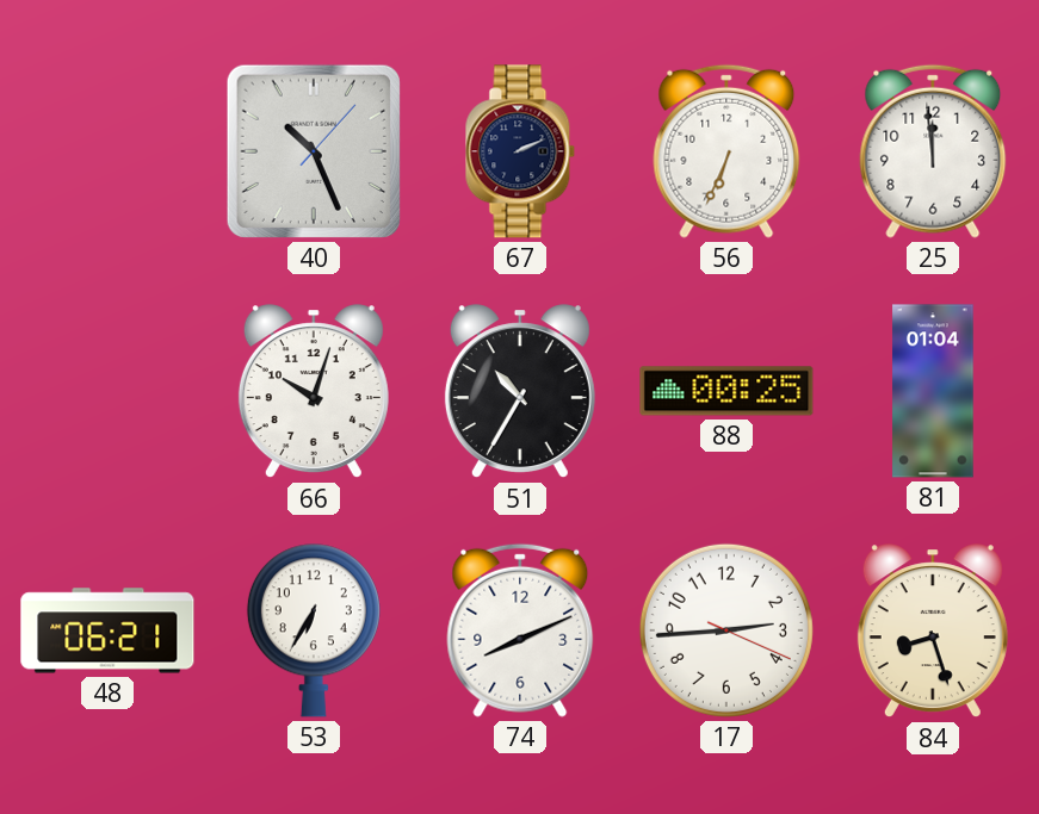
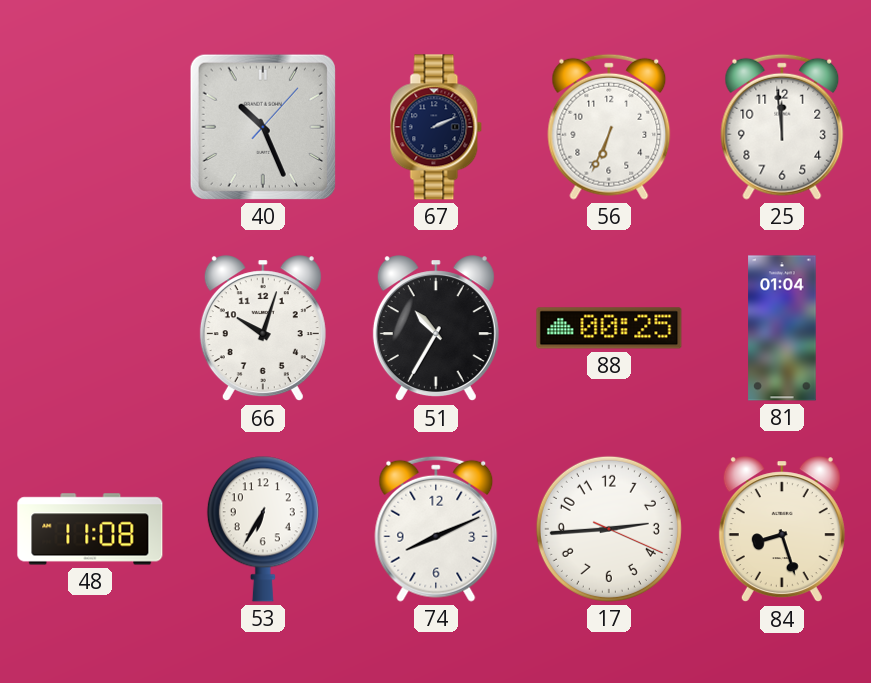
48: 06:21 -> 11:08 (90, 529)
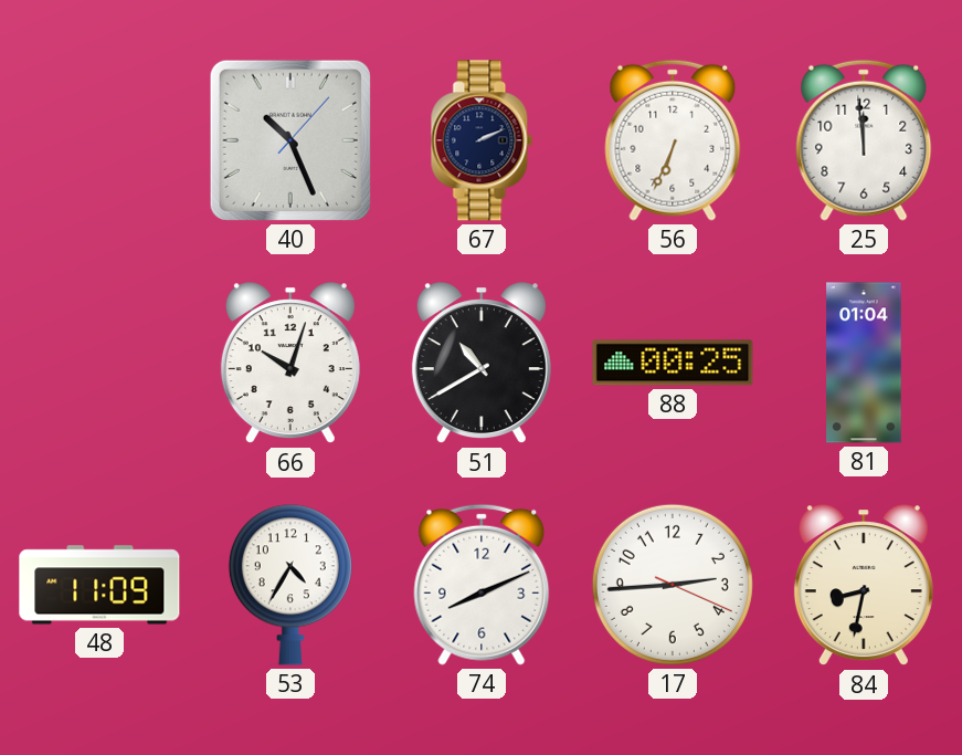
51: 10:35 -> 10:40 (482, 364)
48: 11:08 -> 11:09 (99, 585)
53: 6:35 -> 4:35 (290, 585)
84: 8:27 -> 8:32 (864, 586)
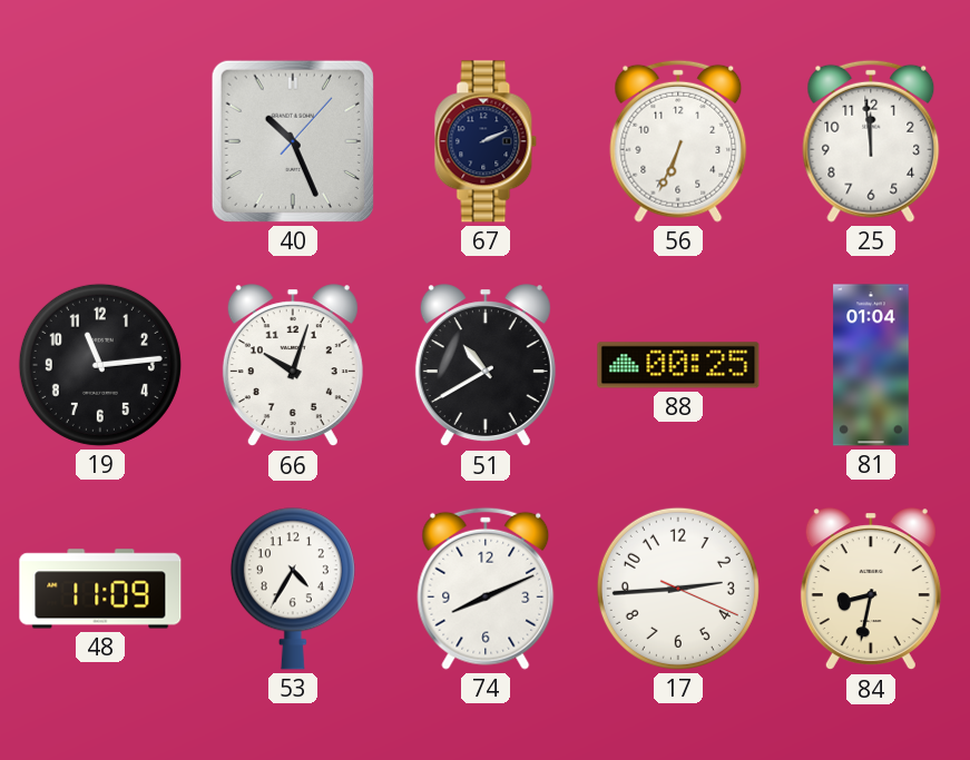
19: none -> 11:14 (100, 365)
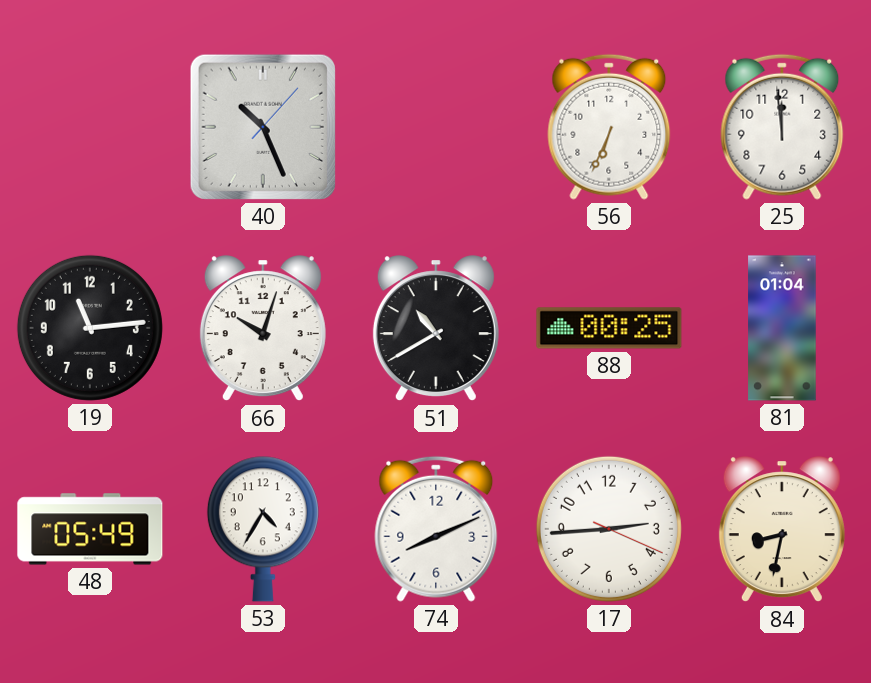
67: 2:11 -> none (486, 141)
48: 11:09 -> 05:49 (90, 529)
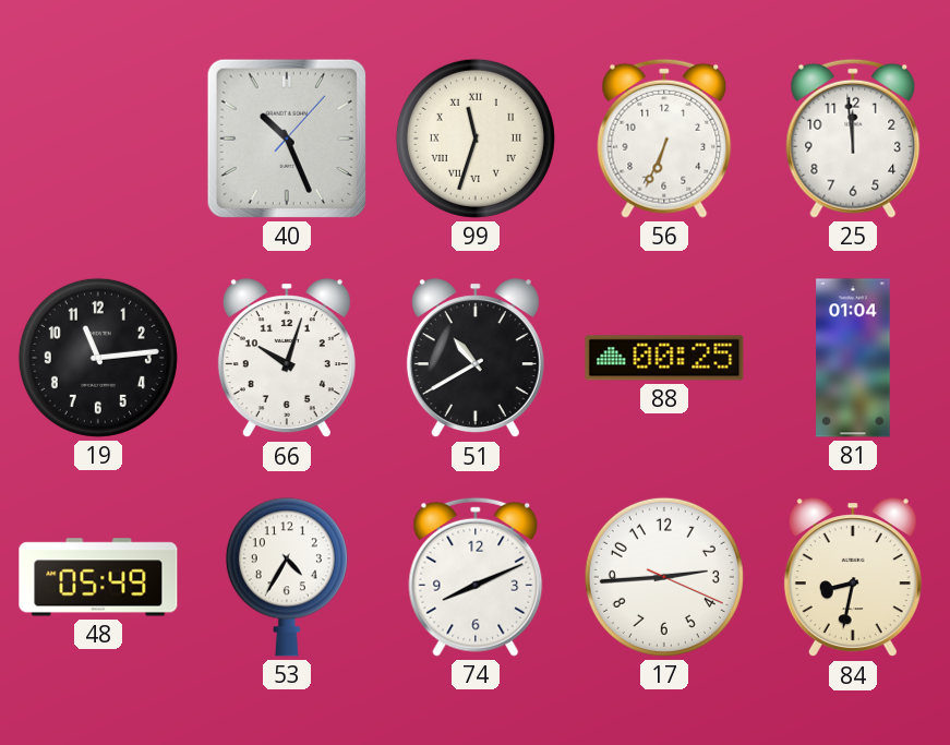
99: none -> 11:33 (476, 139)
